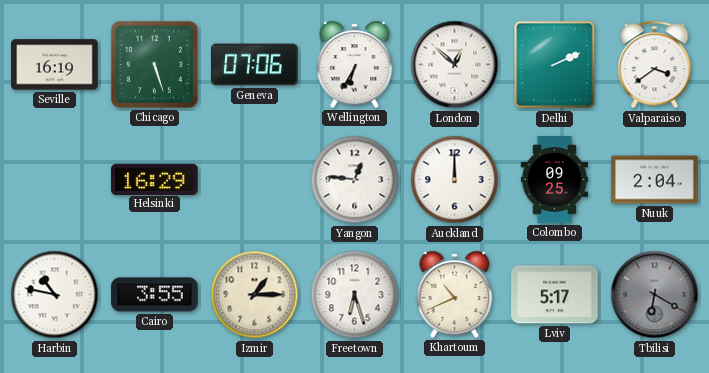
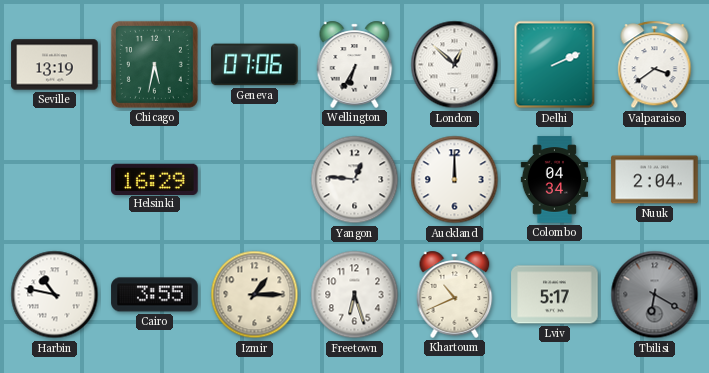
Seville: 16:19 -> 13:19 (55, 65)
Chicago: 5:27 -> 5:32 (154, 64)
Colombo: 09:25 -> 04:34 (555, 180)
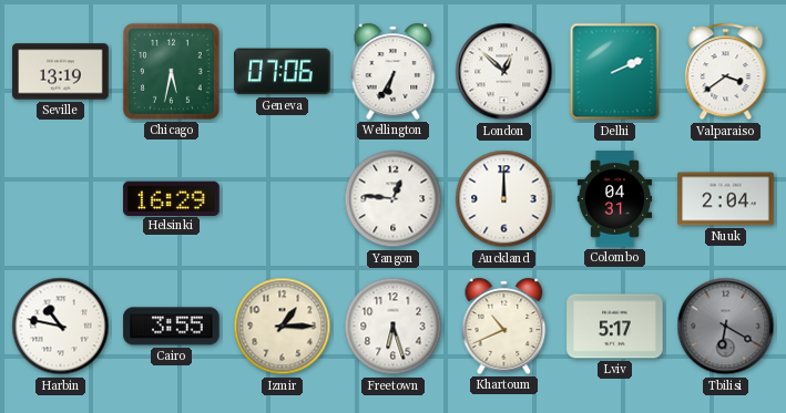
Colombo: 04:34 -> 04:31 (615, 199)
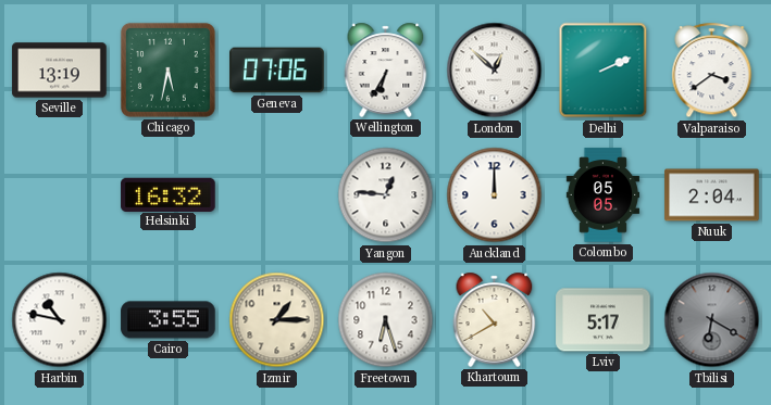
Helsinki: 16:29 -> 16:32 (169, 194)
Colombo: 04:31 -> 05:05 (604, 195)
Khartoum: 10:41 -> 10:40 (495, 319)
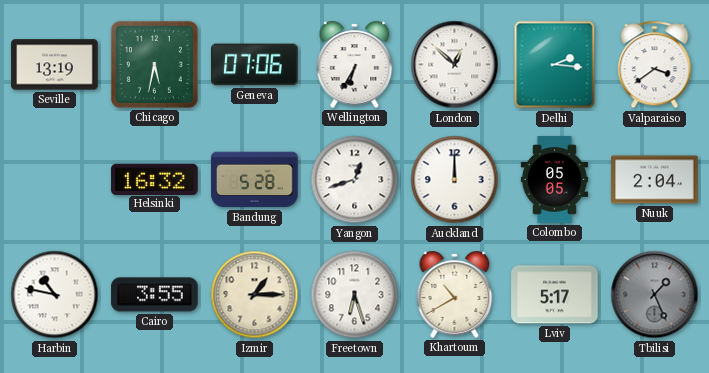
Delhi: 2:11 -> 2:16 (555, 65)
Bandung: none -> 5:28 (255, 180)
Yangon: 12:46 -> 12:42 (355, 180)
Tbilisi: 6:20 -> 1:26 (655, 295)
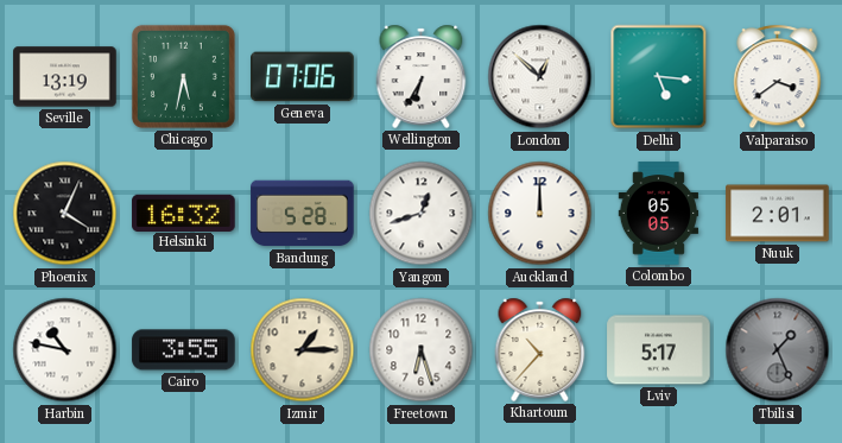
Delhi: 2:16 -> 5:16 (659, 77)
Phoenix: none -> 4:04 (65, 214)
Nuuk: 2:04 -> 2:01 (778, 214)
Khartoum: 10:40 -> 10:37 (540, 349)
